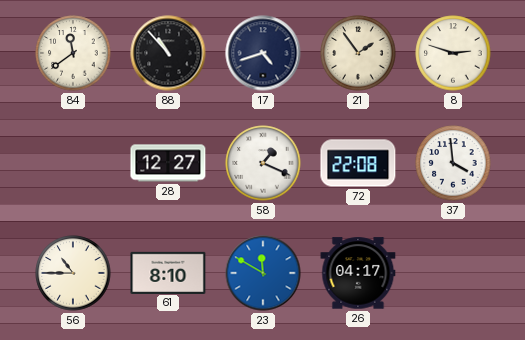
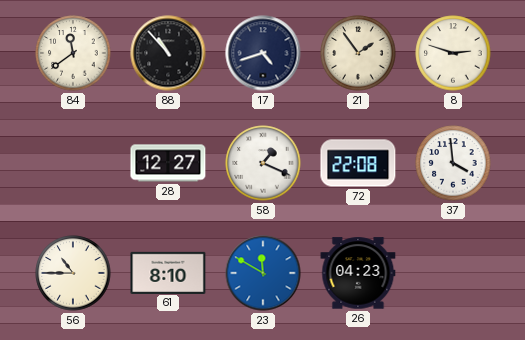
26: 04:17 -> 04:23 (358, 273)
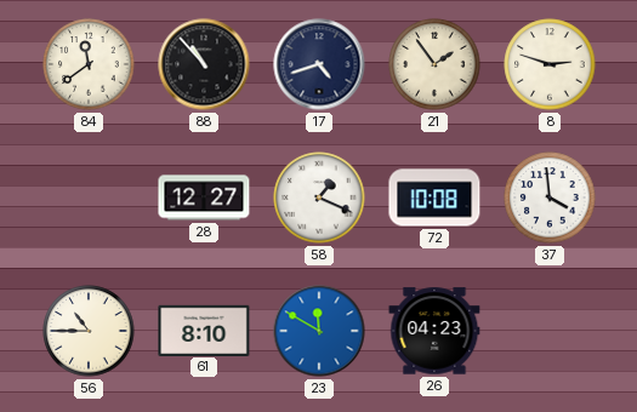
72: 22:08 -> 10:08 (434, 198)
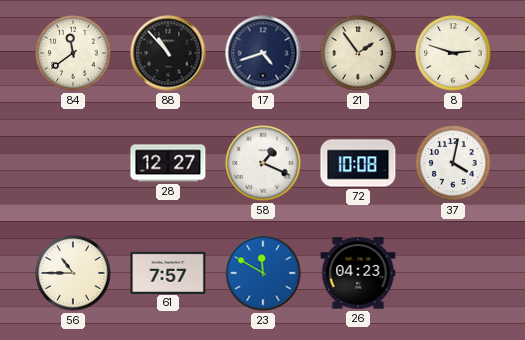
37: 3:59 -> 4:02 (453, 163)
61: 8:10 -> 7:57 (168, 272)
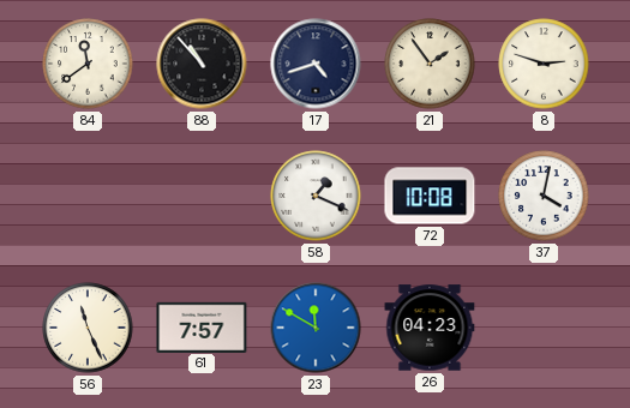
28: 12:27 -> none (168, 163)
56: 10:45 -> 11:26 (88, 328)
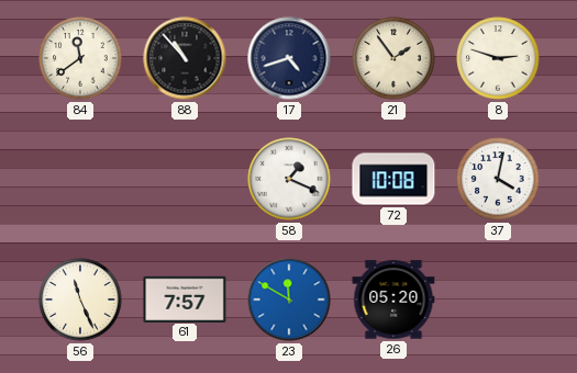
26: 04:23 -> 05:20 (393, 299)
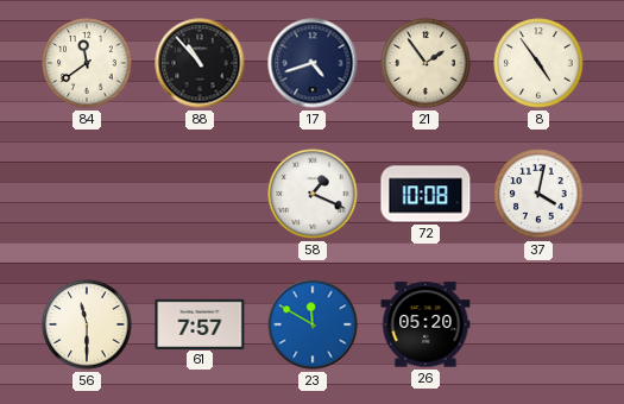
8: 2:48 -> 4:54 (538, 63)
56: 11:26 -> 11:30 (87, 324)
